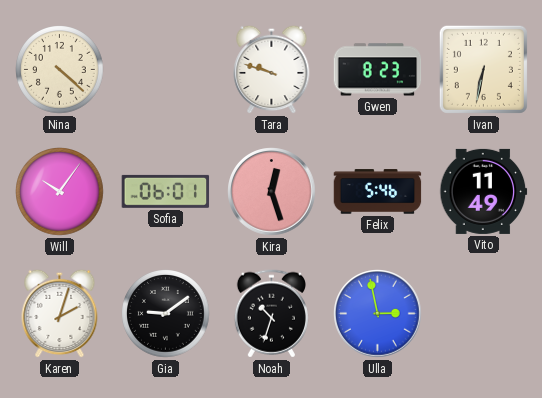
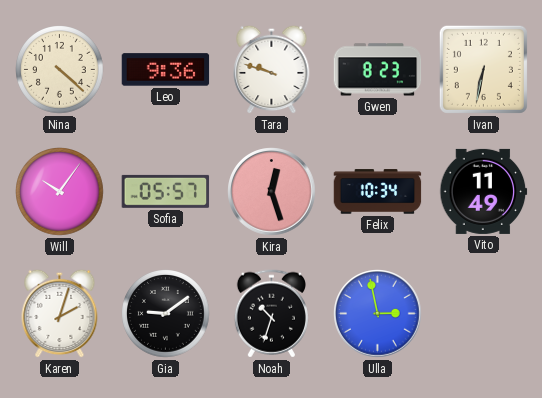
Leo: none -> 9:36 (166, 70)
Sofia: 06:01 -> 05:57 (166, 191)
Felix: 5:46 -> 10:34 (378, 192)
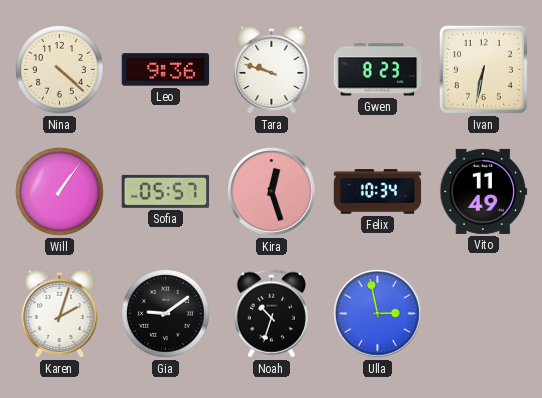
Will: 10:06 -> 1:06 (60, 192)
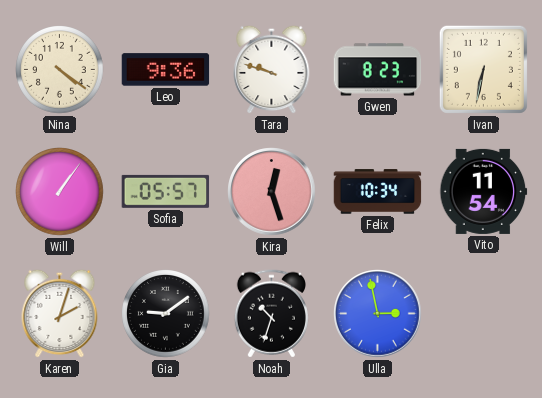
Nina: 4:22 -> 4:21 (60, 70)
Vito: 11:49 -> 11:54 (484, 191)
